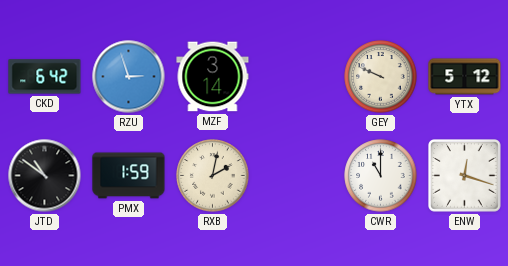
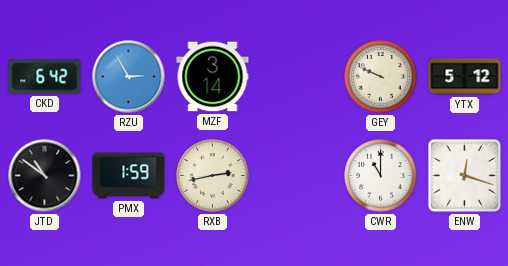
RZU: 2:57 -> 2:55 (129, 77)
RXB: 2:02 -> 2:43 (213, 176)
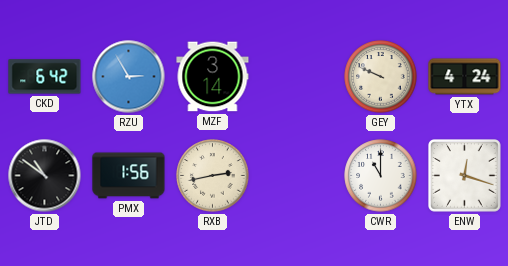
YTX: 5:12 -> 4:24 (465, 77)
PMX: 1:59 -> 1:56 (129, 176)
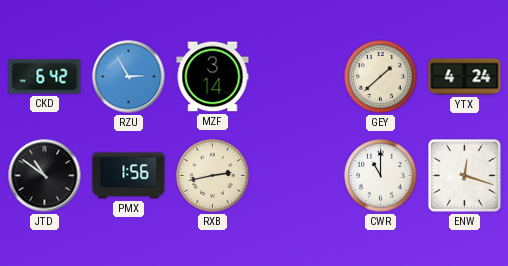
GEY: 9:49 -> 1:38 (381, 77)
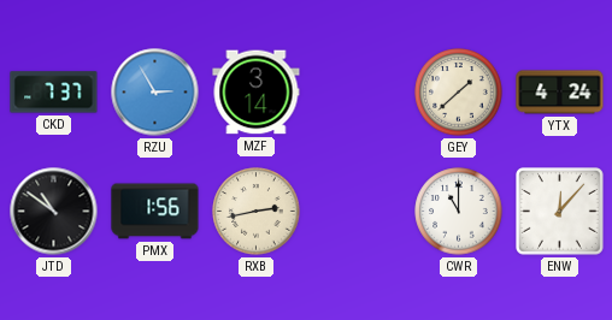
CKD: 6:42 -> 7:37 (54, 93)
ENW: 12:18 -> 12:07 (560, 212)
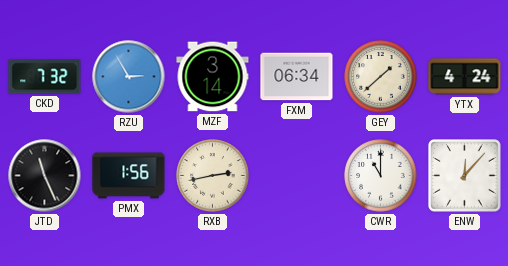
CKD: 7:37 -> 7:32 (45, 77)
FXM: none -> 06:34 (297, 77)
JTD: 10:51 -> 11:26 (45, 176)
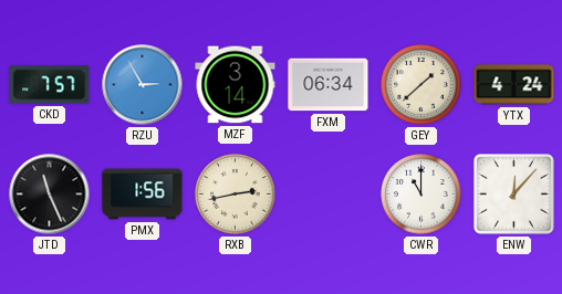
CKD: 7:32 -> 7:57 (50, 85)
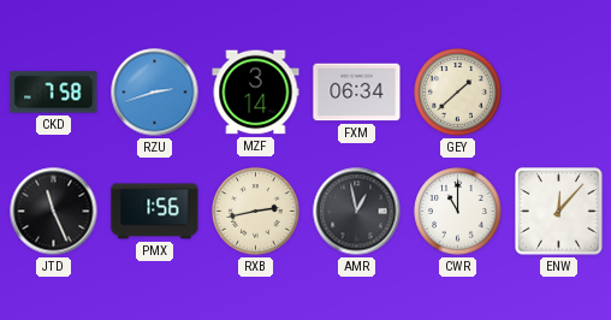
CKD: 7:57 -> 7:58 (54, 93)
RZU: 2:55 -> 2:42 (155, 93)
YTX: 4:24 -> none (514, 85)
AMR: none -> 12:58 (357, 212)
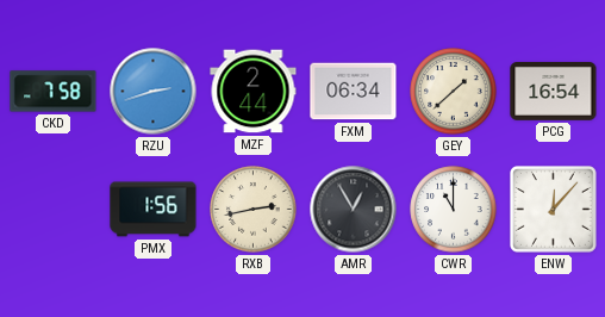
MZF: 3:14 -> 2:44 (254, 92)
PCG: none -> 16:54 (554, 92)
JTD: 11:26 -> none (54, 212)
AMR: 12:58 -> 12:55 (354, 210)
